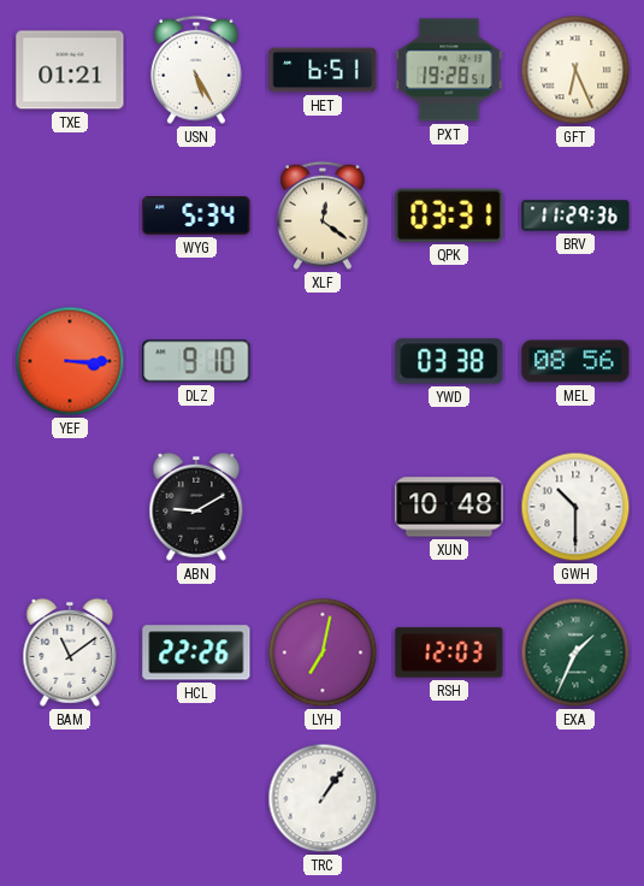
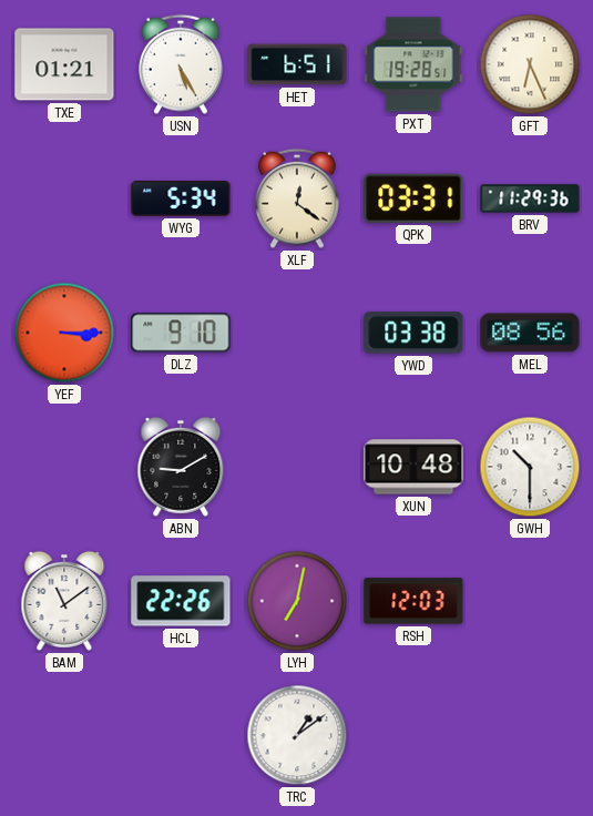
EXA: 1:34 -> none (575, 652)
TRC: 1:06 -> 1:09 (297, 735)
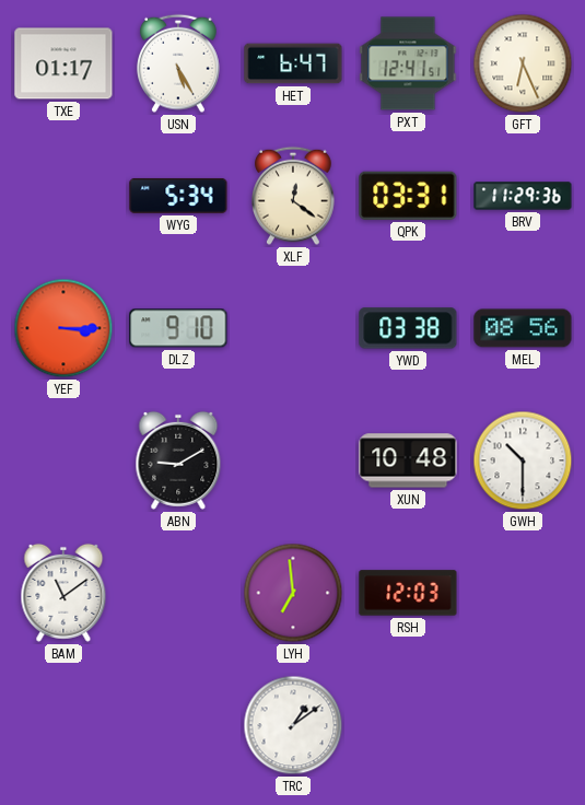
TXE: 01:21 -> 01:17 (63, 63)
HET: 6:51 -> 6:47 (293, 63)
PXT: 19:28 -> 12:41 (408, 63)
HCL: 22:26 -> none (181, 601)
LYH: 7:02 -> 6:59 (293, 593)
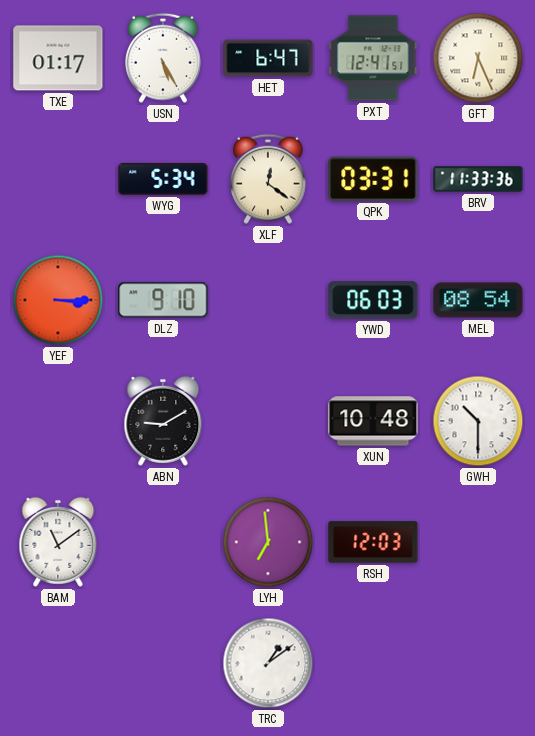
BRV: 11:29 -> 11:33 (478, 179)
YWD: 03:38 -> 06:03 (373, 300)
MEL: 08:56 -> 08:54 (478, 300)
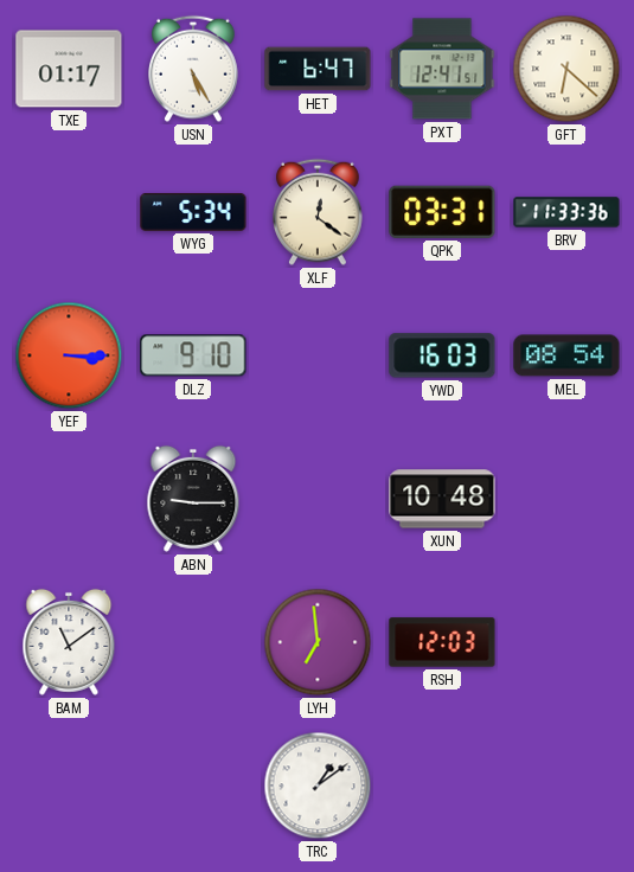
GFT: 6:26 -> 6:22 (566, 69)
YWD: 06:03 -> 16:03 (442, 355)
ABN: 9:10 -> 9:15 (193, 499)
GWH: 10:30 -> none (478, 421)
